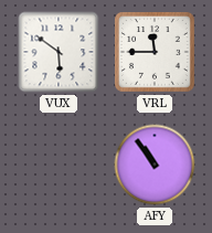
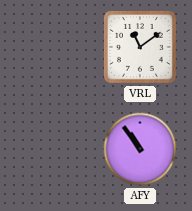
VUX: 5:51 -> none (59, 52)
VRL: 11:45 -> 11:09 (141, 48)
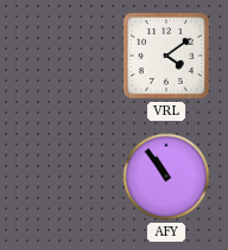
VRL: 11:09 -> 4:09 (167, 57)
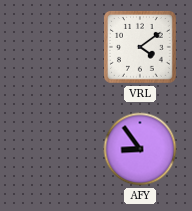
AFY: 10:54 -> 8:54 (140, 149)
